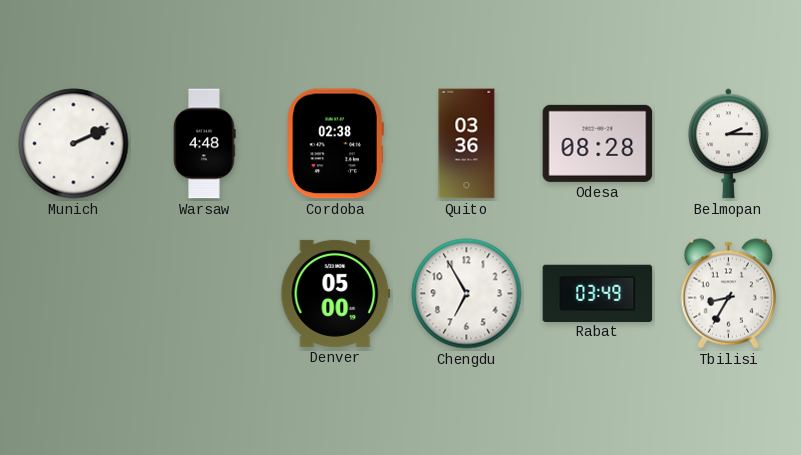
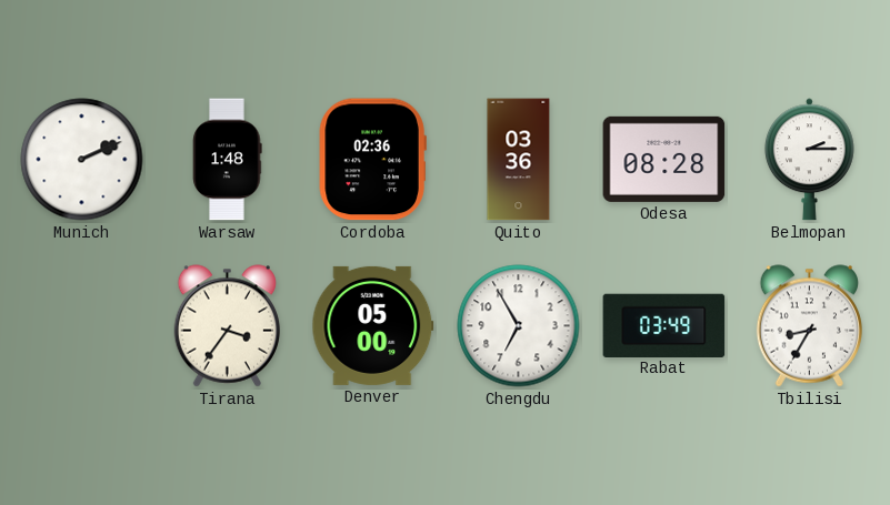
Warsaw: 4:48 -> 1:48 (228, 160)
Cordoba: 02:38 -> 02:36 (372, 160)
Tirana: none -> 3:36 (227, 326)
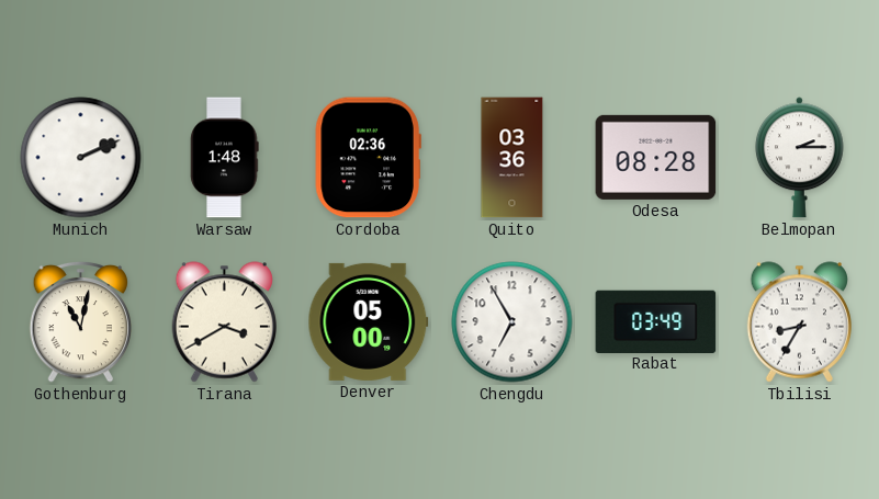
Gothenburg: none -> 11:02 (81, 321)
Tirana: 3:36 -> 3:40 (224, 322)
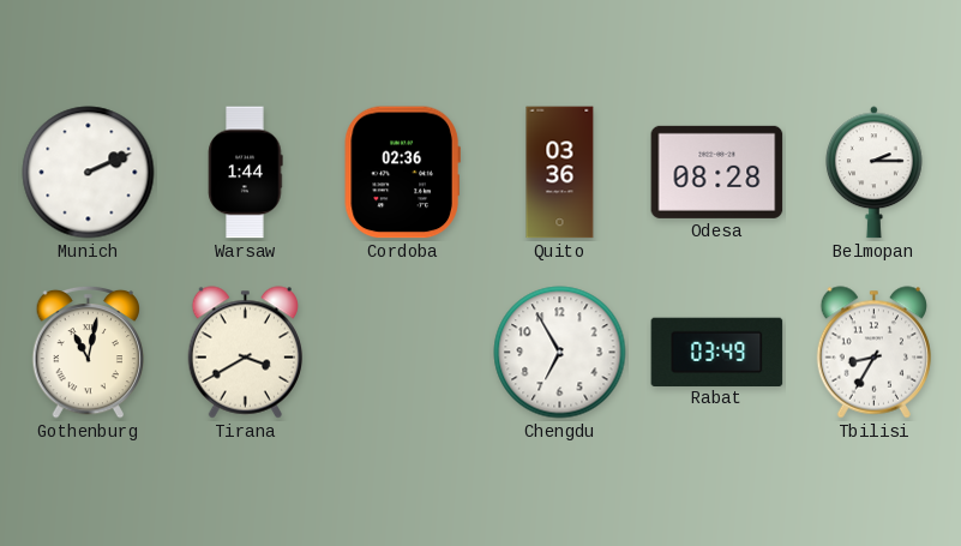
Warsaw: 1:48 -> 1:44 (246, 173)
Denver: 05:00 -> none (369, 321)
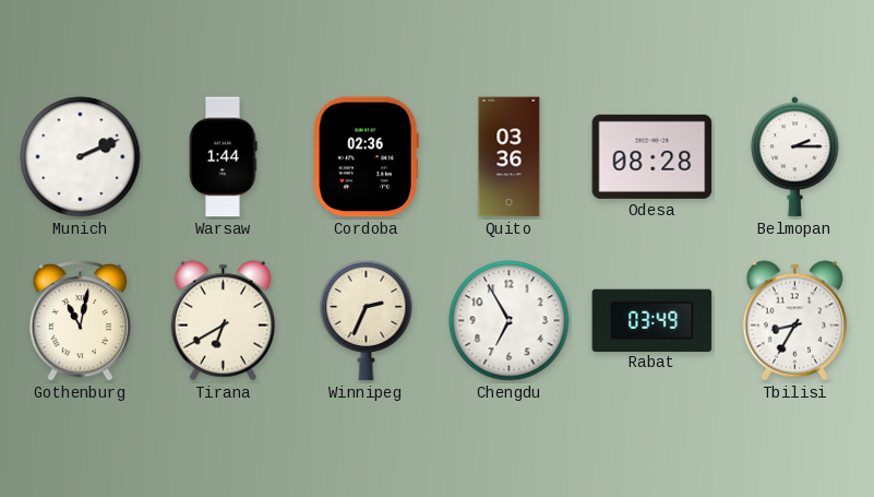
Tirana: 3:40 -> 6:40 (223, 321)
Winnipeg: none -> 2:34 (367, 320)
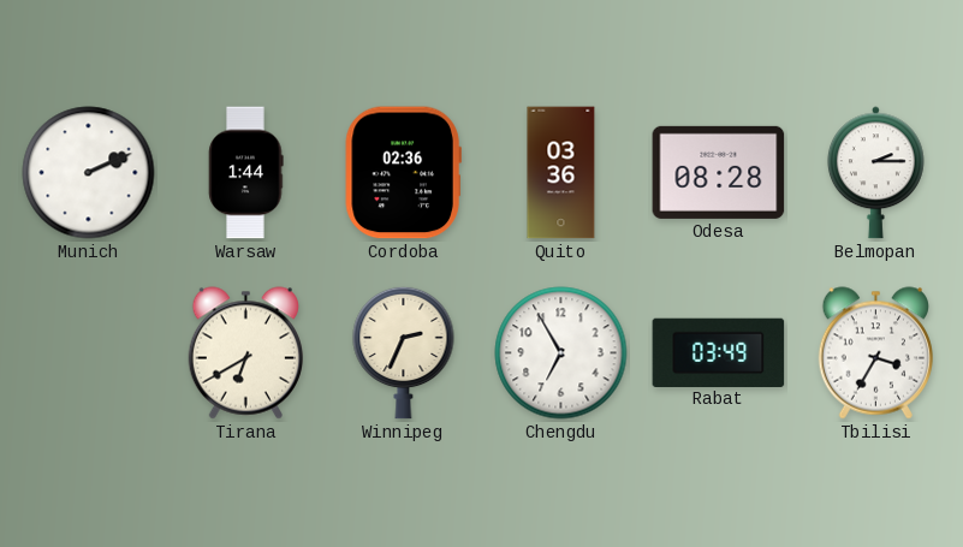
Gothenburg: 11:02 -> none (81, 320)
Tbilisi: 8:35 -> 3:35 (875, 353)
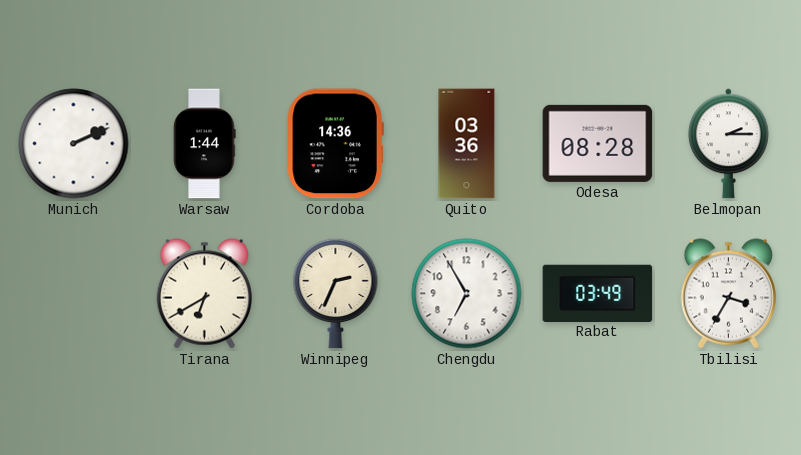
Cordoba: 02:36 -> 14:36 (335, 144)
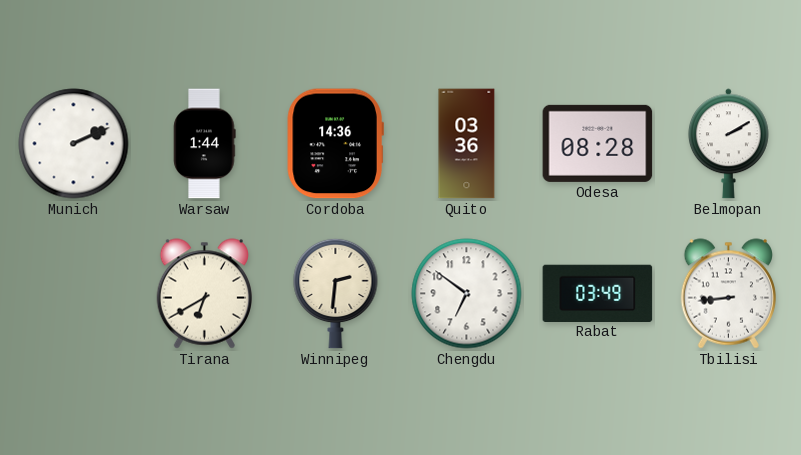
Belmopan: 2:15 -> 2:10 (728, 144)
Winnipeg: 2:34 -> 2:31 (336, 293)
Chengdu: 6:55 -> 6:51 (467, 294)
Tbilisi: 3:35 -> 8:44 (728, 294)
